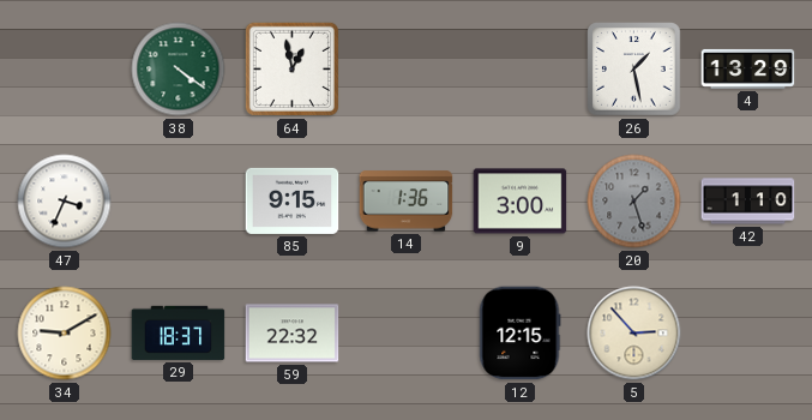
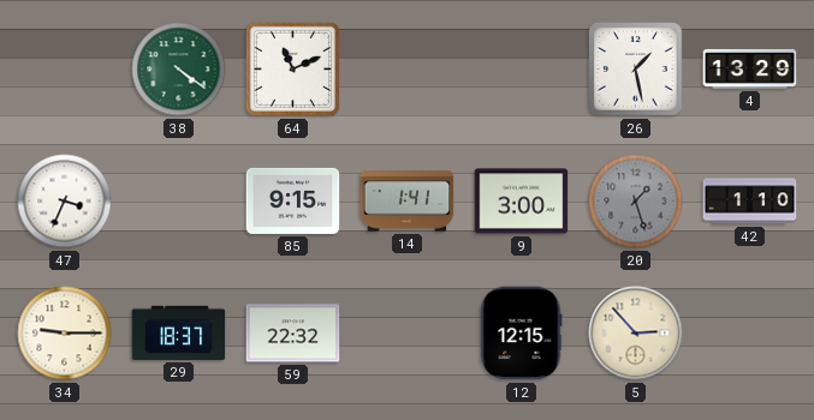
64: 12:58 -> 11:11 (292, 68)
14: 1:36 -> 1:41 (408, 202)
34: 9:10 -> 9:15 (65, 334)
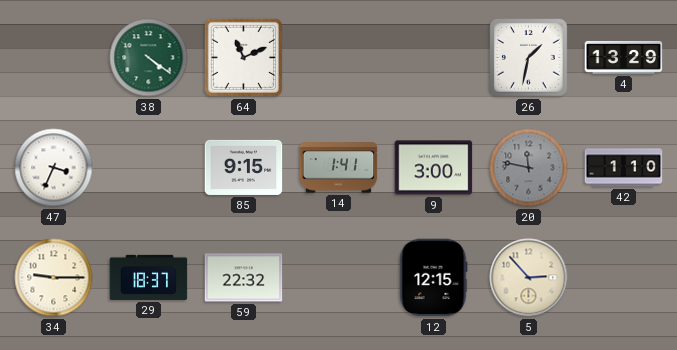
26: 1:28 -> 1:32 (529, 58)
20: 1:27 -> 11:47 (529, 168)
